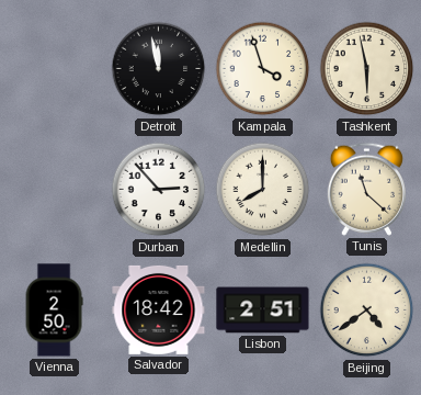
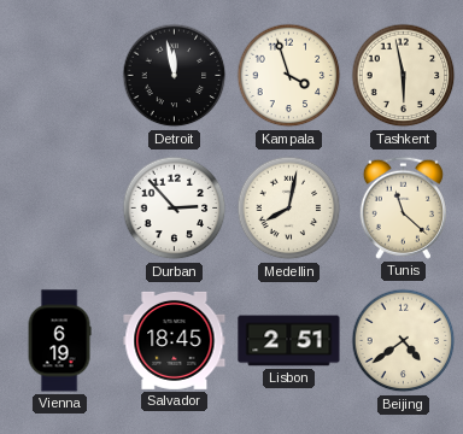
Medellin: 8:00 -> 8:02 (289, 209)
Vienna: 2:50 -> 6:19 (59, 341)
Salvador: 18:42 -> 18:45 (175, 340)
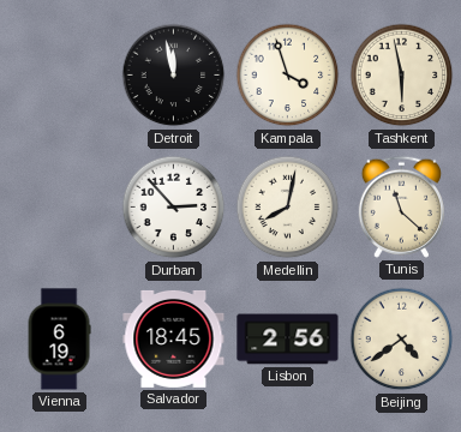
Lisbon: 2:51 -> 2:56 (288, 340)
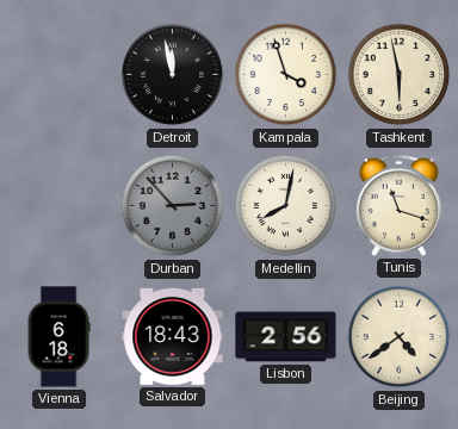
Durban dial: white -> grey (173, 206)
Tunis: 11:22 -> 11:18 (398, 205)
Vienna: 6:19 -> 6:18 (58, 337)
Salvador: 18:45 -> 18:43 (173, 336)
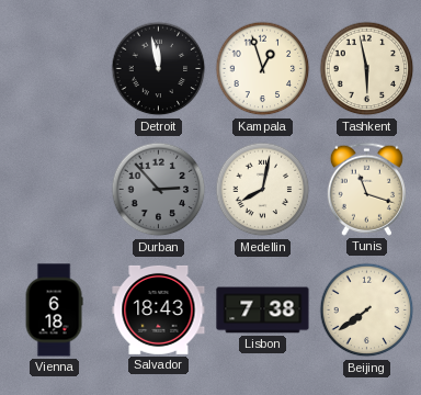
Kampala: 3:57 -> 12:57 (263, 69)
Lisbon: 2:56 -> 7:38 (263, 311)
Beijing: 4:39 -> 7:39 (367, 311)
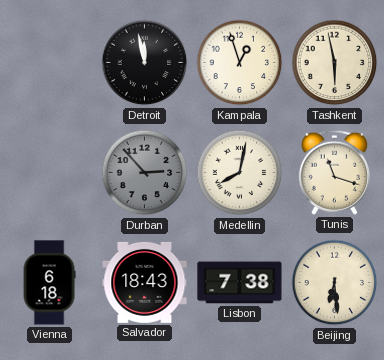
Beijing: 7:39 -> 6:29 (335, 283)
